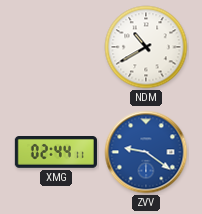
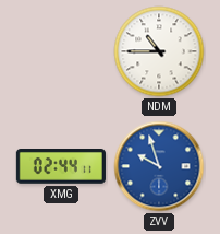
NDM: 10:40 -> 10:45 (159, 51)
ZVV: 9:21 -> 9:57 (159, 166)
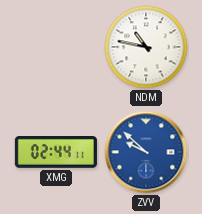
NDM: 10:45 -> 10:47 (146, 47)
ZVV: 9:57 -> 9:52 (146, 152)
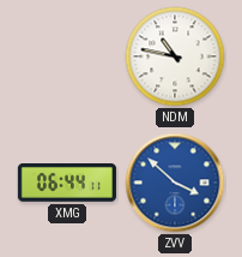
XMG: 02:44 -> 06:44 (67, 184)
ZVV: 9:52 -> 3:52 (175, 183)
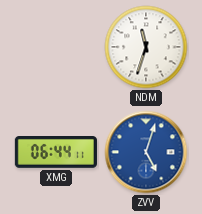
NDM: 10:47 -> 11:33 (146, 47)
ZVV: 3:52 -> 5:03 (146, 152)
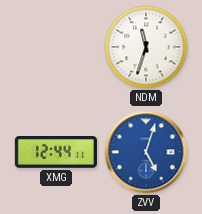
XMG: 06:44 -> 12:44 (56, 153)
